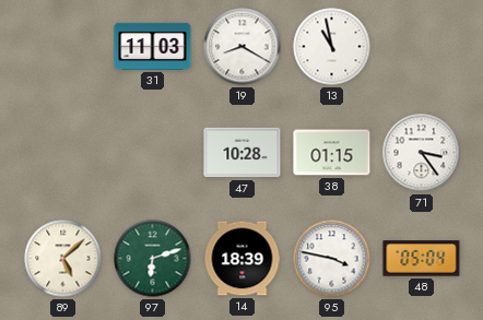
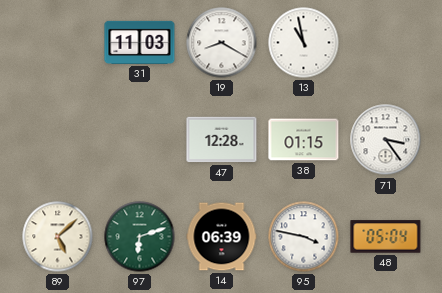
47: 10:28 -> 12:28 (222, 140)
14: 18:39 -> 06:39 (222, 237)
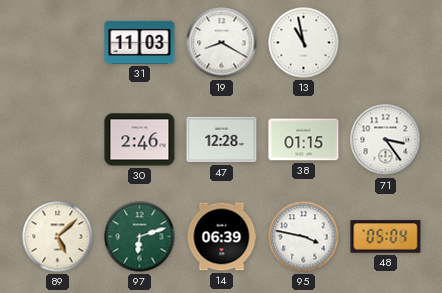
30: none -> 2:46 (140, 140)
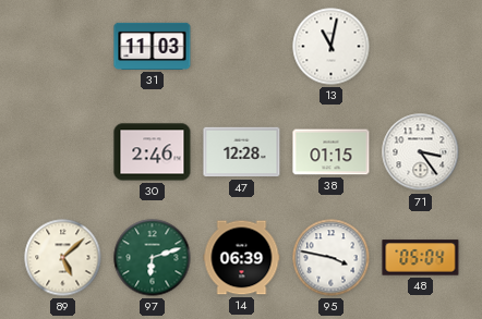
19: 8:20 -> none (222, 43)
13: 10:58 -> 11:02 (332, 47)
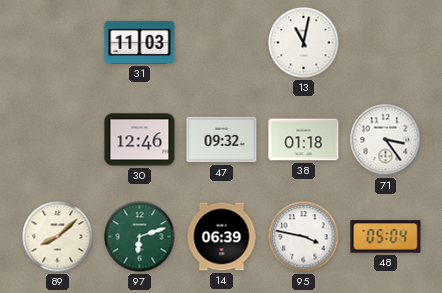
30: 2:46 -> 12:46 (140, 140)
47: 12:28 -> 09:32 (222, 140)
38: 01:15 -> 01:18 (304, 140)
89: 5:08 -> 8:08 (58, 237)
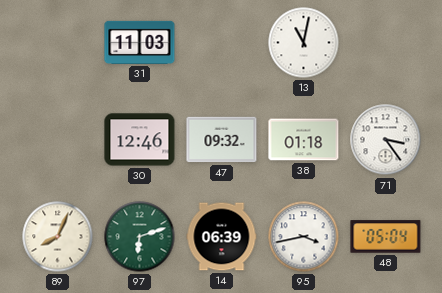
89: 8:08 -> 8:04 (58, 237)
95: 3:47 -> 3:43 (304, 237)
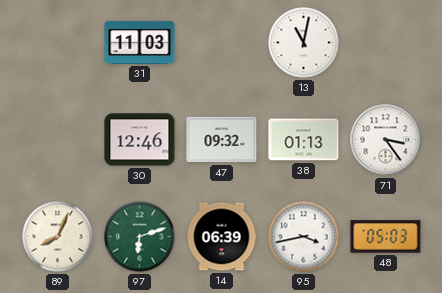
38: 01:18 -> 01:13 (304, 140)
48: 05:04 -> 05:03 (386, 237)
